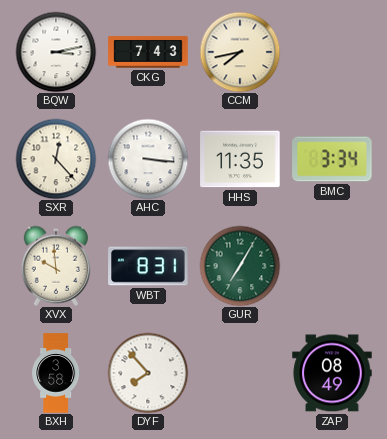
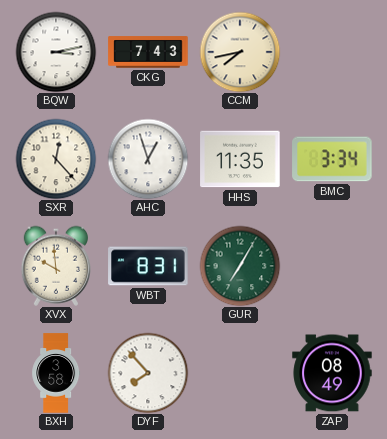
AHC: 3:16 -> 12:57 (148, 159)
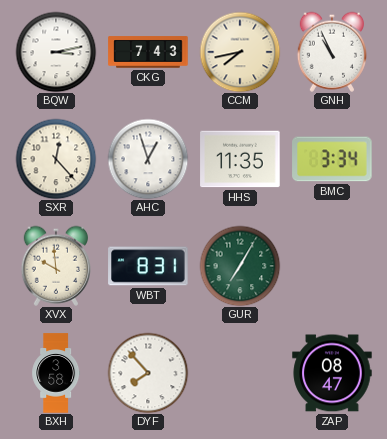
GNH: none -> 10:56 (331, 52)
ZAP: 08:49 -> 08:47 (332, 373)
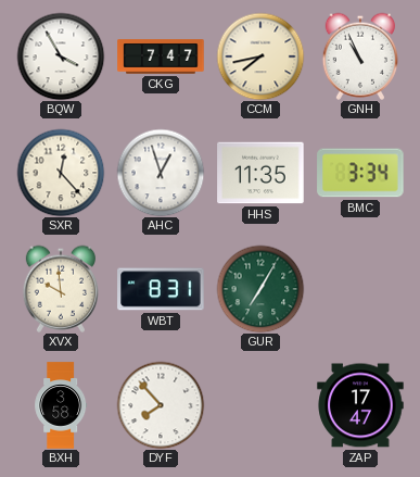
BQW: 3:13 -> 3:55 (61, 57)
CKG: 7:43 -> 7:47 (161, 57)
ZAP: 08:47 -> 17:47 (360, 405)
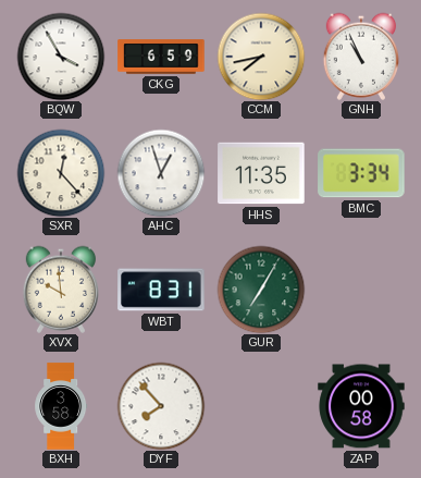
CKG: 7:47 -> 6:59 (161, 57)
ZAP: 17:47 -> 00:58 (361, 406)
